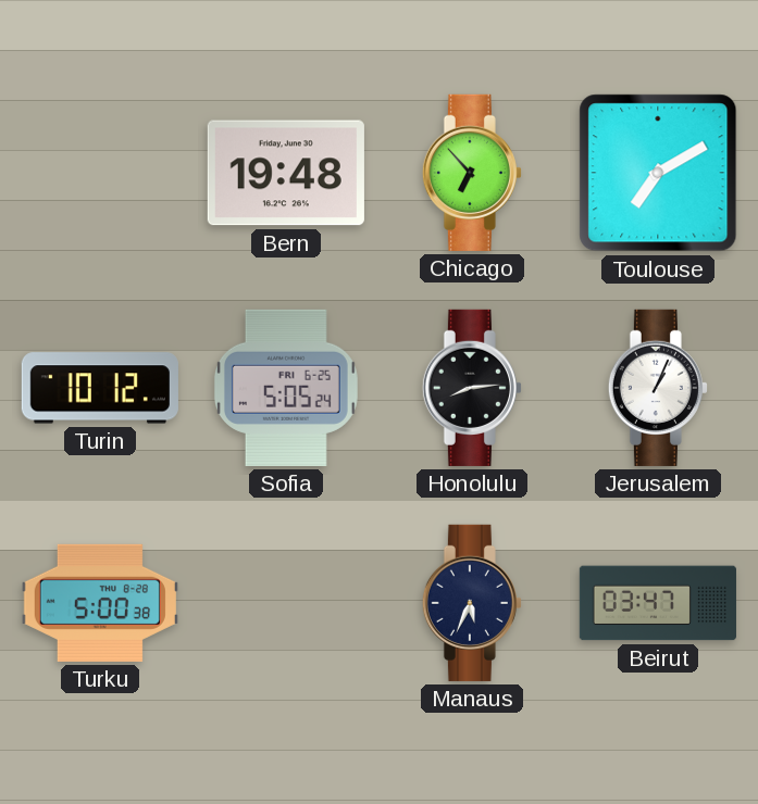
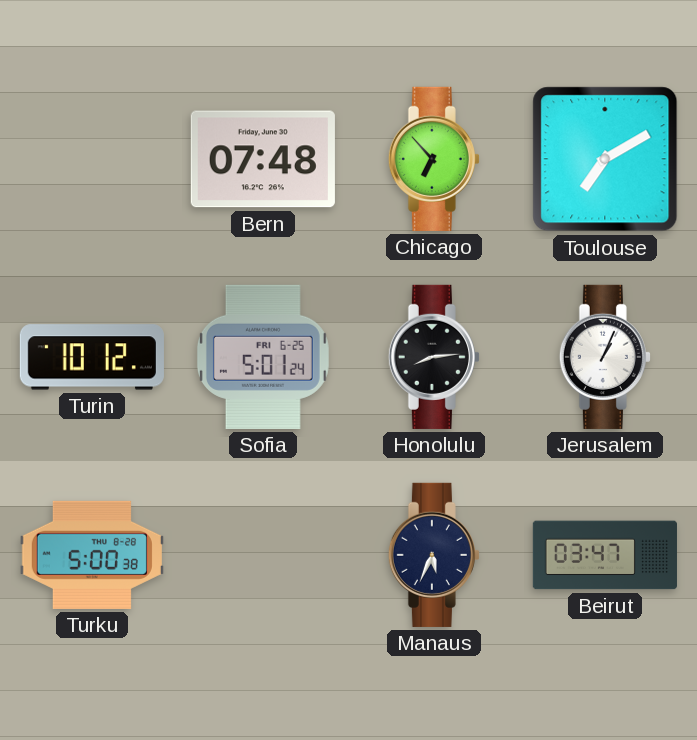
Bern: 19:48 -> 07:48 (263, 159)
Sofia: 5:05 -> 5:01 (263, 357)
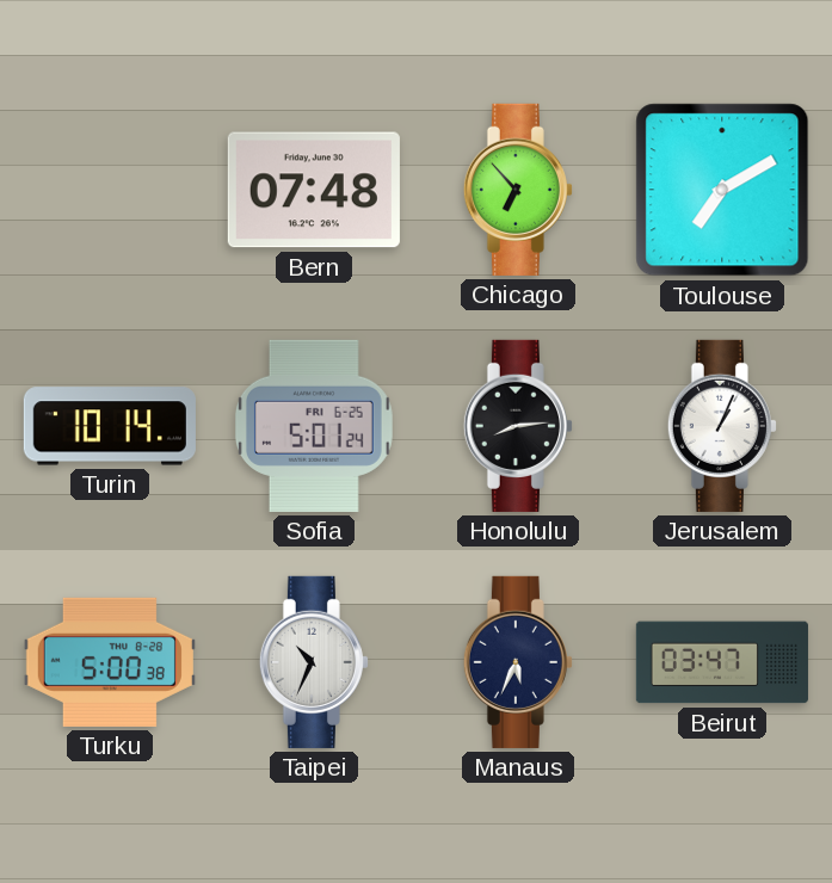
Turin: 10:12 -> 10:14 (110, 426)
Taipei: none -> 10:34 (314, 662)
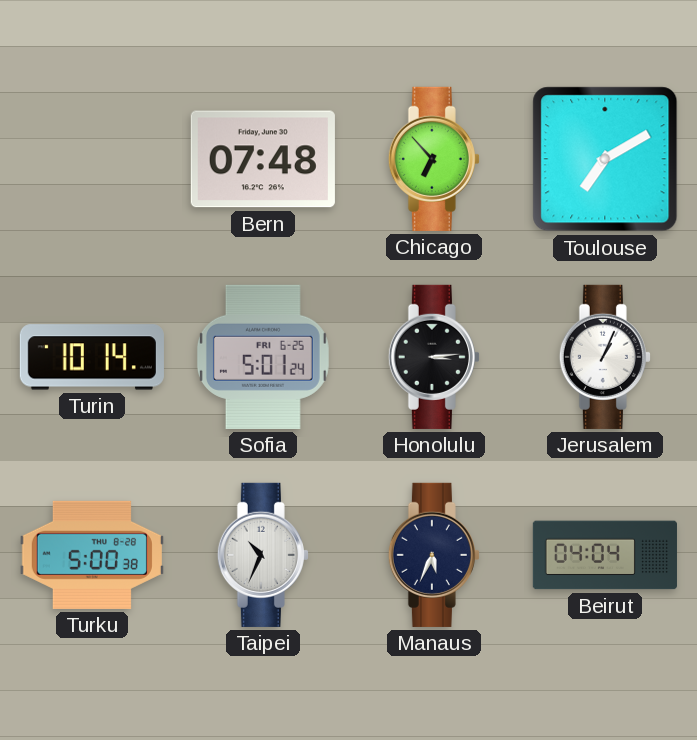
Honolulu: 8:14 -> 3:14 (434, 357)
Beirut: 03:47 -> 04:04 (605, 555)
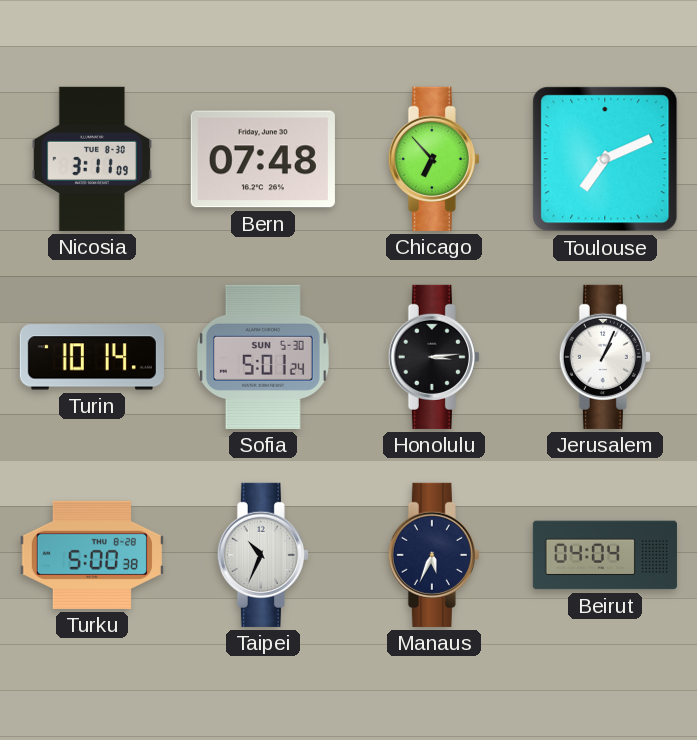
Nicosia: none -> 3:11 (91, 159)
Toulouse: 7:10 -> 7:11 (605, 159)
Sofia date: FRI 6-25 -> SUN 5-30 (263, 357)
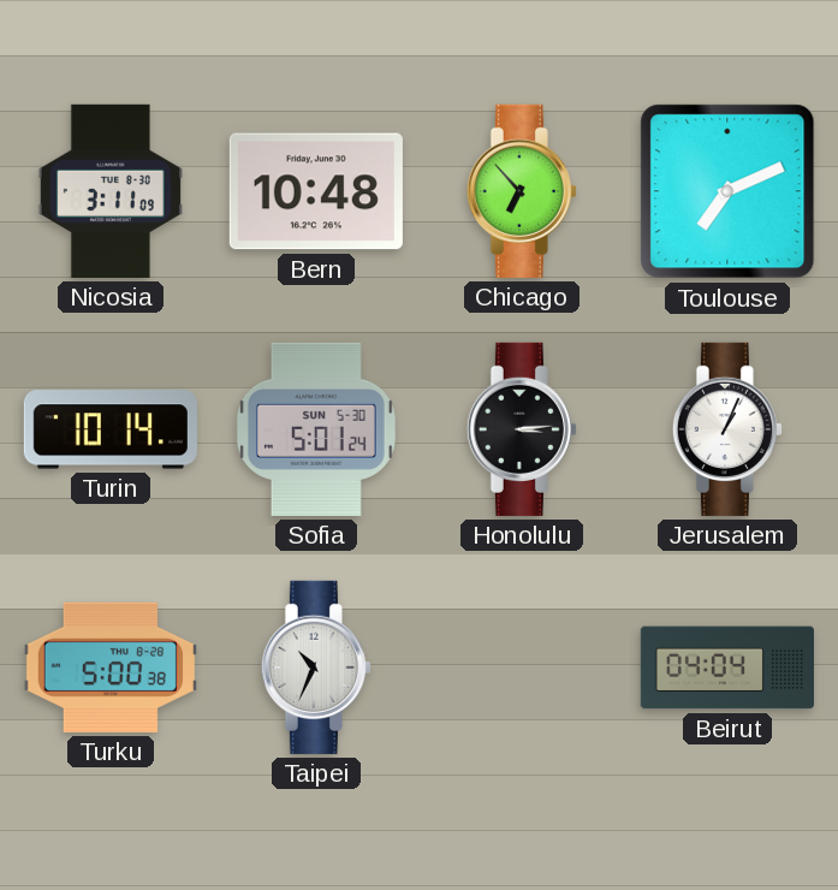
Bern: 07:48 -> 10:48 (316, 191)
Manaus: 5:34 -> none (434, 555)
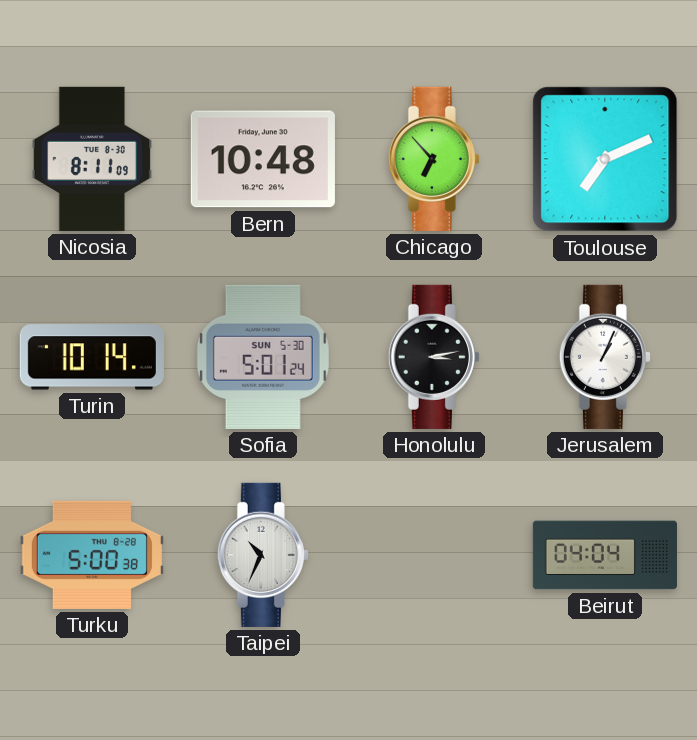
Nicosia: 3:11 -> 8:11 (91, 159)
Honolulu: 3:14 -> 3:13 (434, 357)
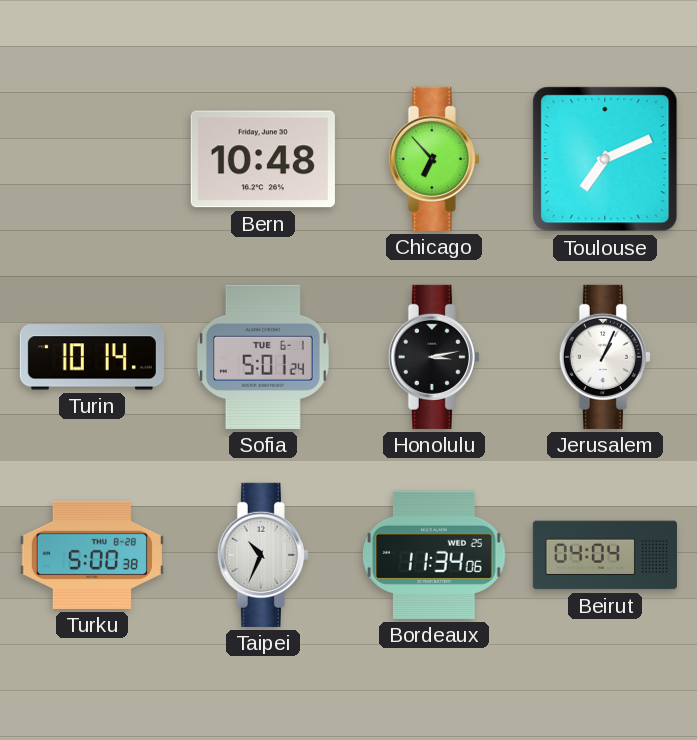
Nicosia: 8:11 -> none (91, 159)
Sofia date: SUN 5-30 -> TUE 6-1 (263, 357)
Bordeaux: none -> 11:34 (434, 555)
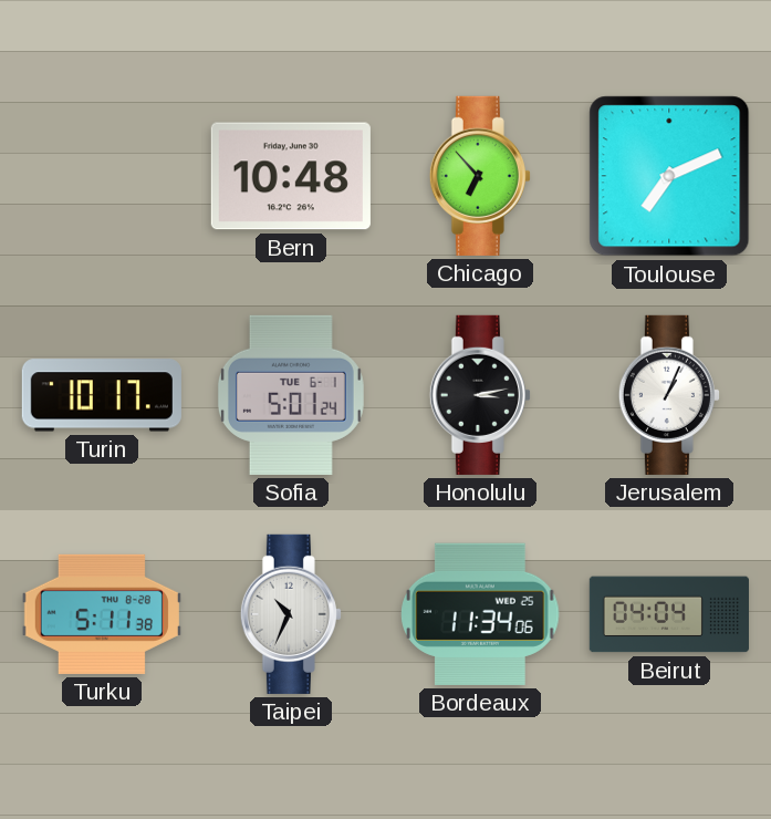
Turin: 10:14 -> 10:17 (102, 395)
Turku: 5:00 -> 5:11 (102, 614)
